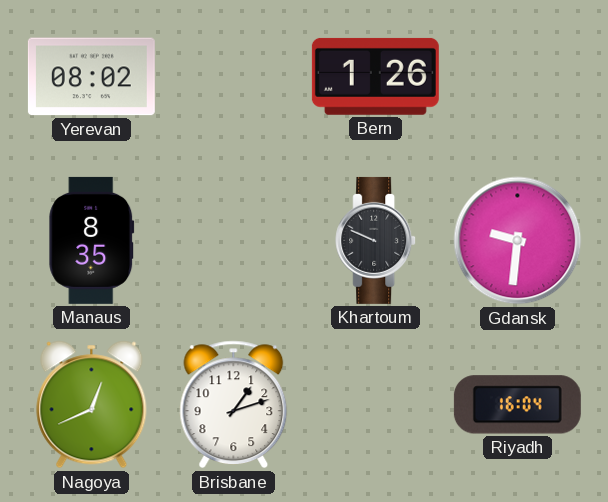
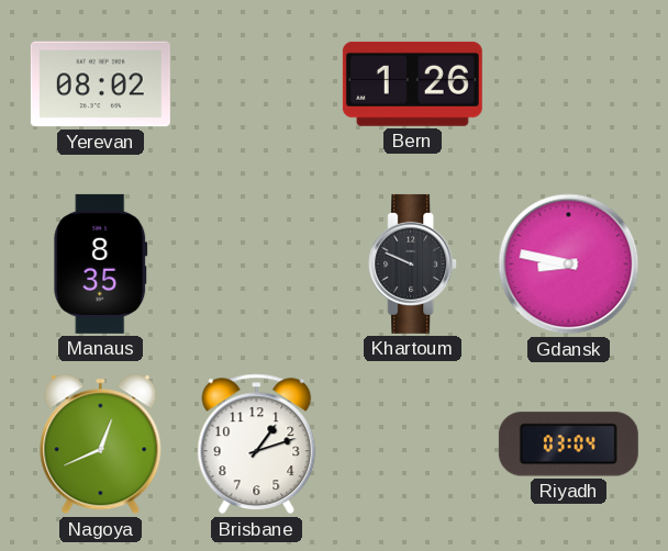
Gdansk: 9:31 -> 8:47 (569, 265)
Riyadh: 16:04 -> 03:04 (568, 445)
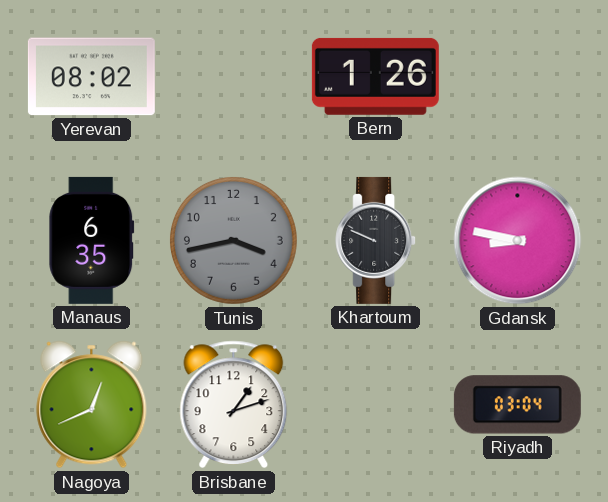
Manaus: 8:35 -> 6:35 (92, 240)
Tunis: none -> 3:43 (233, 240)
